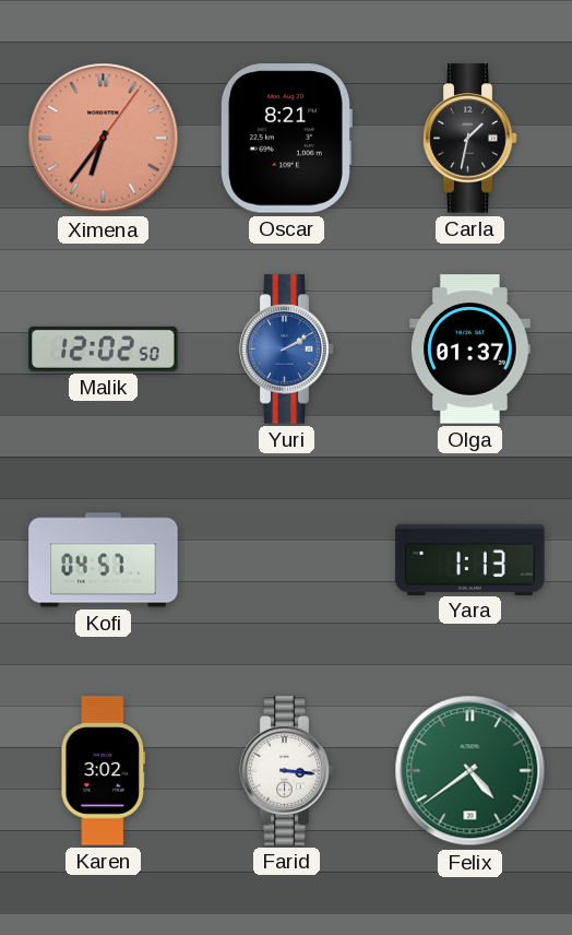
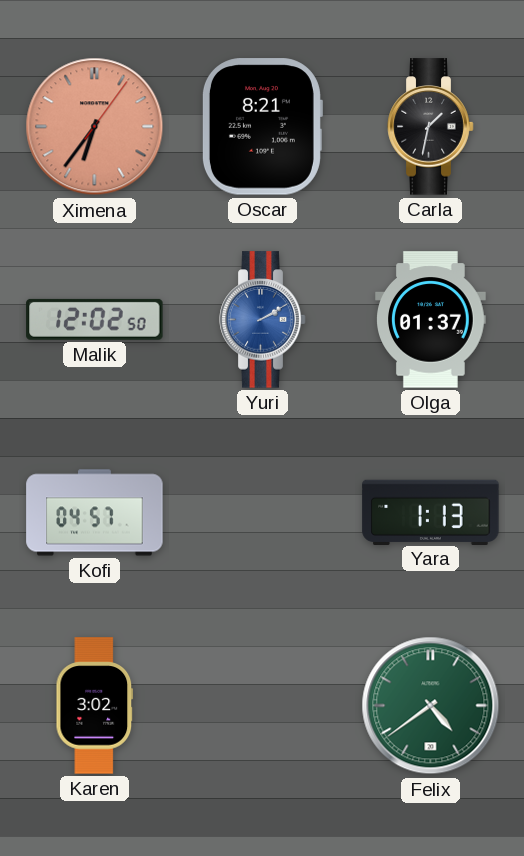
Farid: 3:16 -> none (287, 771)
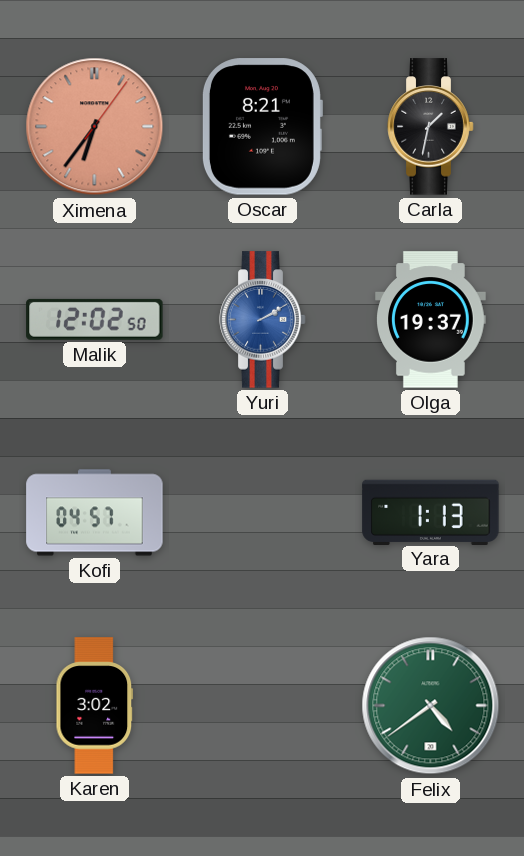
Olga: 01:37 -> 19:37 (431, 320)
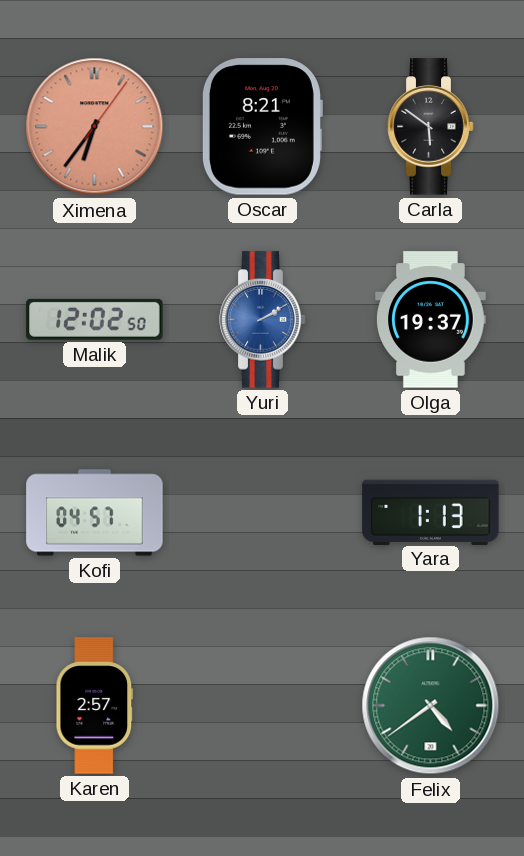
Carla: 1:32 -> 5:51 (431, 127)
Karen: 3:02 -> 2:57 (95, 706)
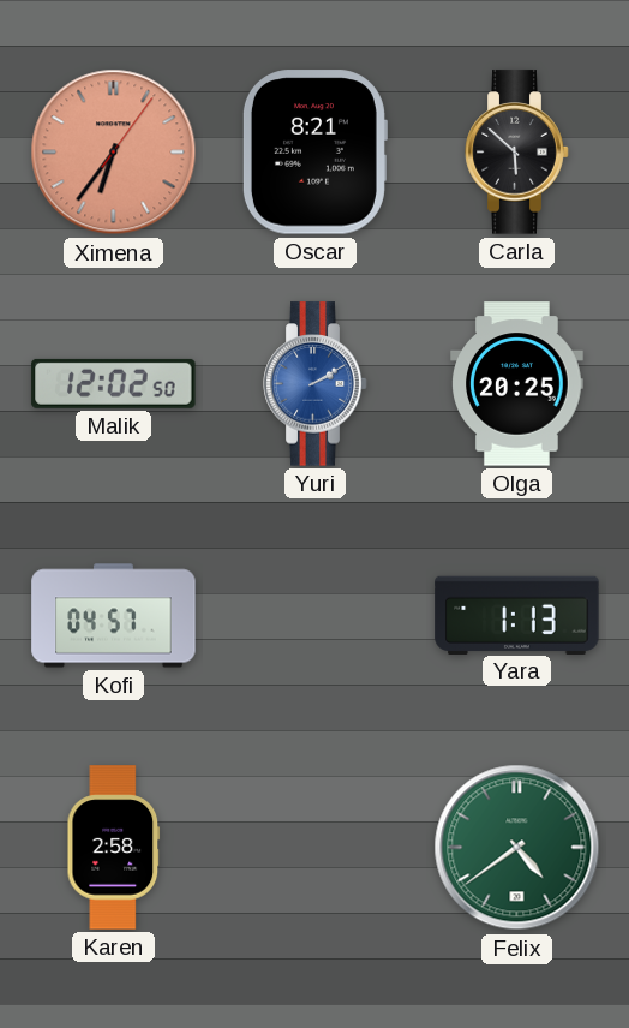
Carla: 5:51 -> 5:52 (517, 153)
Olga: 19:37 -> 20:25 (517, 384)
Karen: 2:57 -> 2:58 (114, 848)
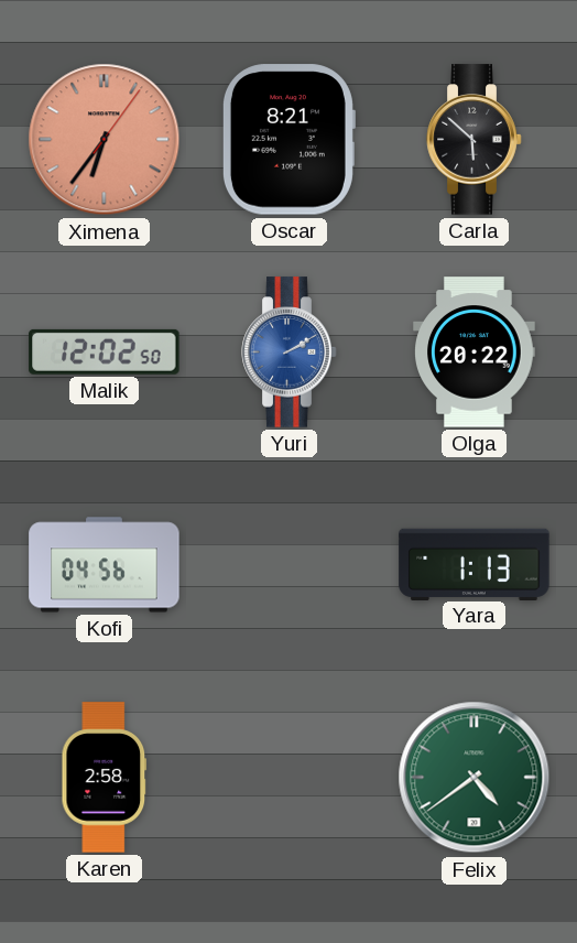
Olga: 20:25 -> 20:22 (475, 353)
Kofi: 04:57 -> 04:56 (105, 565)
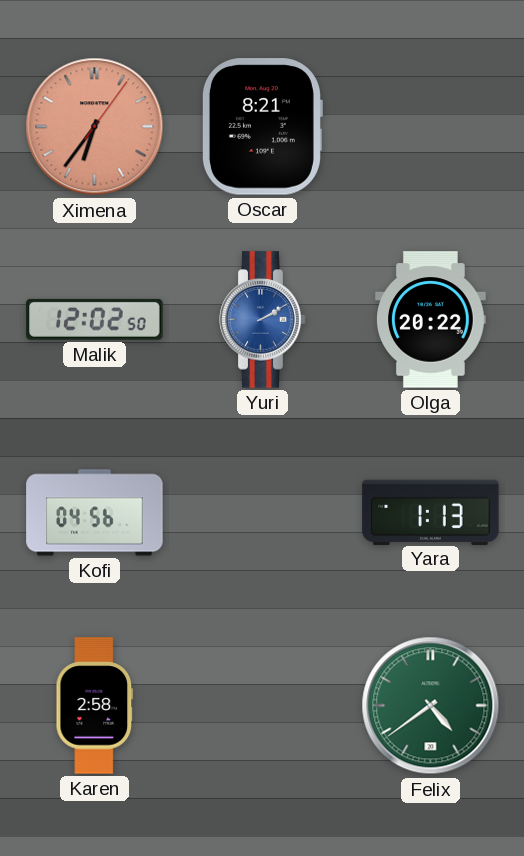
Carla: 5:52 -> none (475, 140)
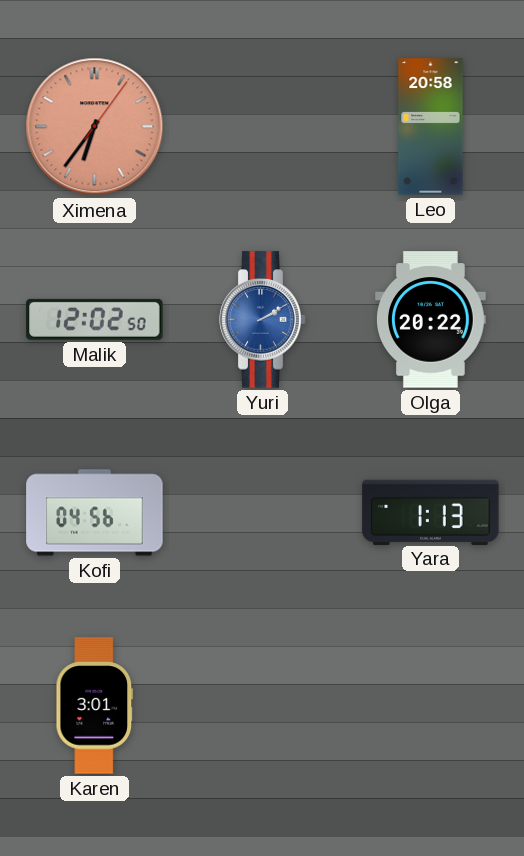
Oscar: 8:21 -> none (262, 127)
Leo: none -> 20:58 (431, 127)
Karen: 2:58 -> 3:01 (95, 706)
Felix: 4:39 -> none (431, 706)
